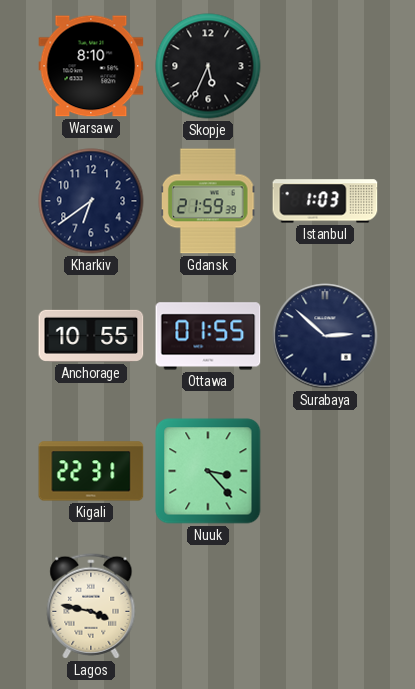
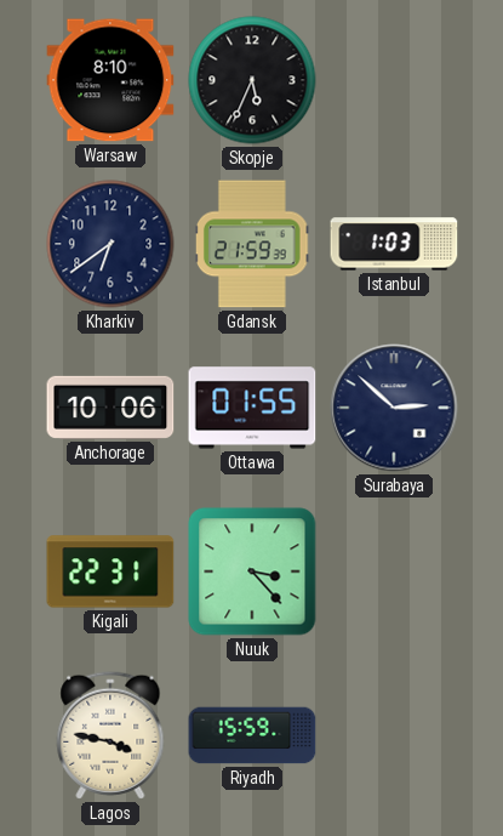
Anchorage: 10:55 -> 10:06 (110, 408)
Riyadh: none -> 15:59 (252, 735)
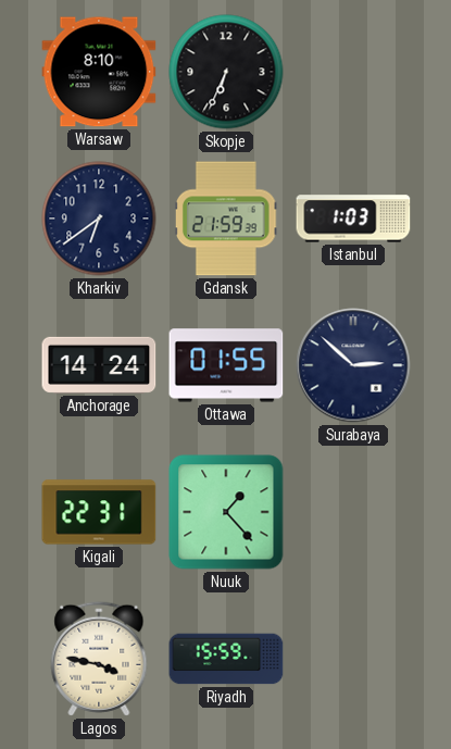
Skopje: 5:34 -> 6:34 (226, 72)
Anchorage: 10:06 -> 14:24 (99, 365)
Nuuk: 3:23 -> 1:23 (226, 512)
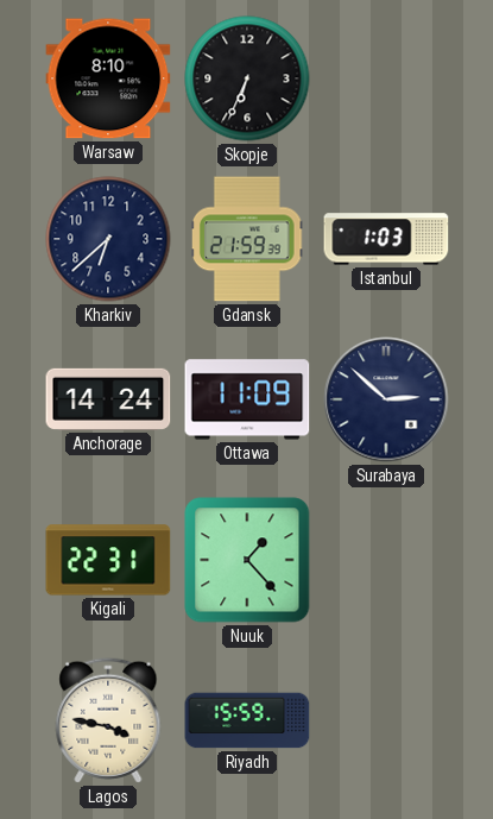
Kharkiv: 6:39 -> 6:38 (108, 239)
Ottawa: 01:55 -> 11:09 (247, 399)
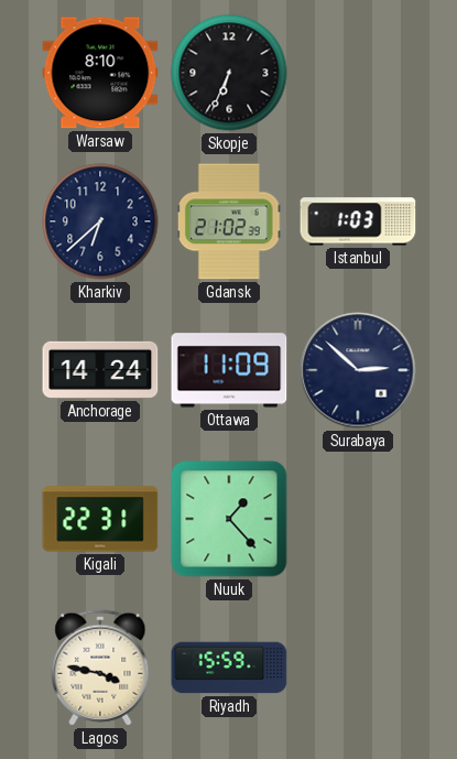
Gdansk: 21:59 -> 21:02 (229, 221)
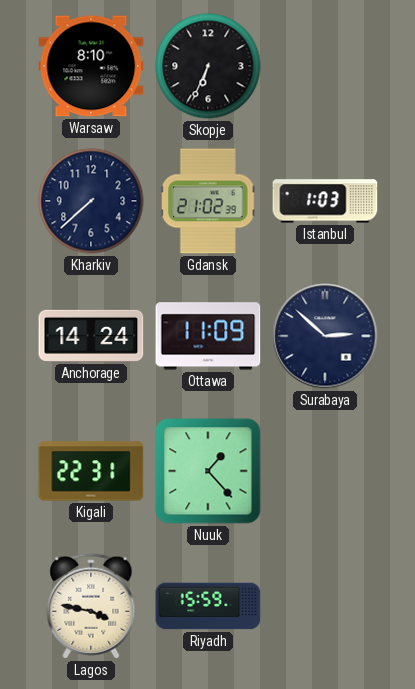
Kharkiv: 6:38 -> 7:38 (91, 201)
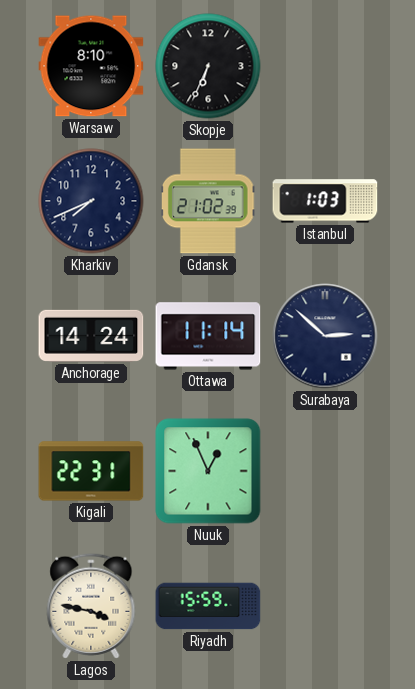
Kharkiv: 7:38 -> 7:41 (91, 201)
Ottawa: 11:09 -> 11:14 (208, 336)
Nuuk: 1:23 -> 12:56 (208, 471)
